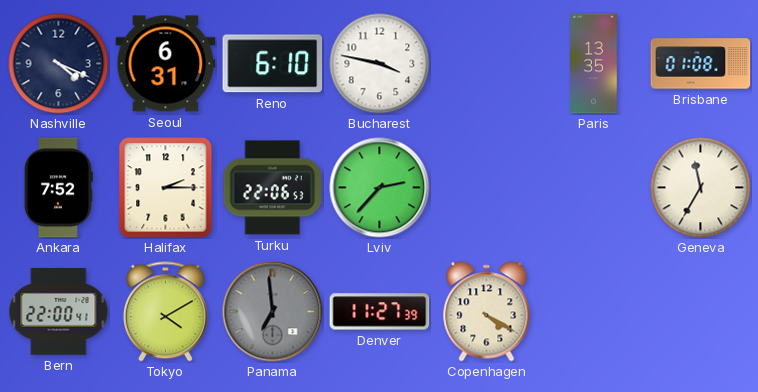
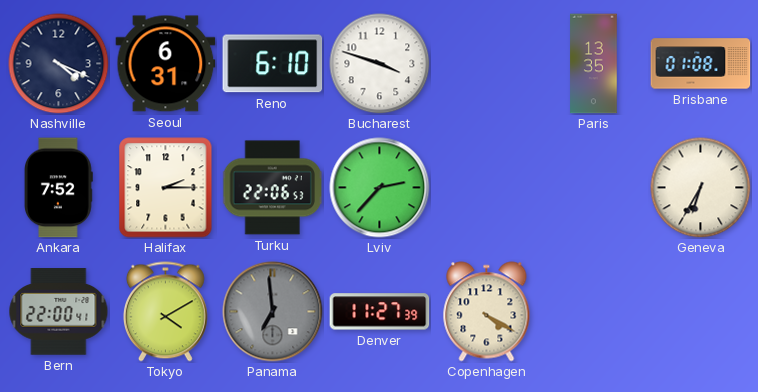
Bucharest: 3:47 -> 3:48 (380, 64)
Geneva: 11:35 -> 6:35 (701, 188)
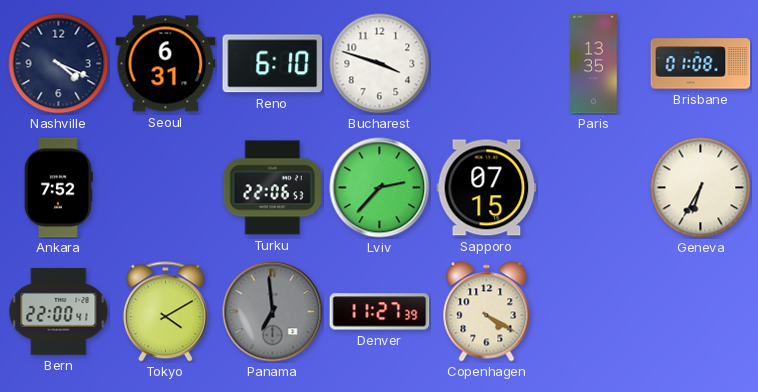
Halifax: 2:15 -> none (166, 188)
Sapporo: none -> 07:15 (487, 188)
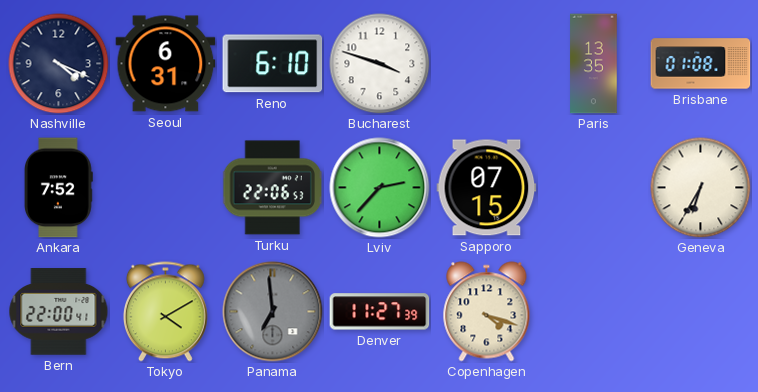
Copenhagen: 4:20 -> 4:18 (487, 312)
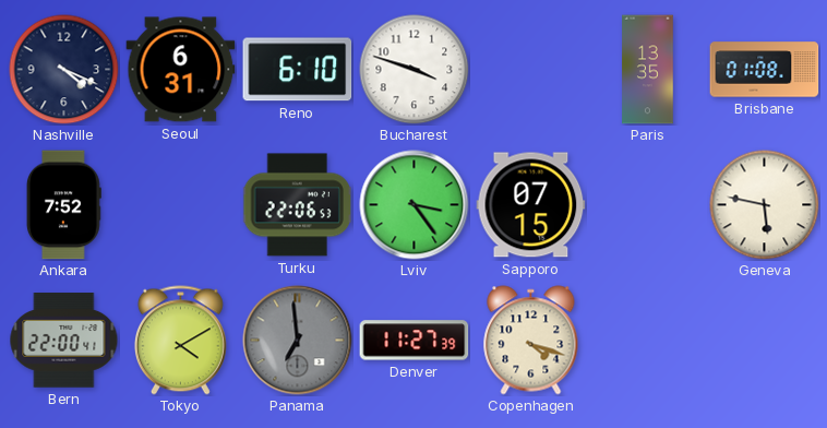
Lviv: 2:37 -> 3:24 (415, 205)
Geneva: 6:35 -> 5:47 (765, 205)
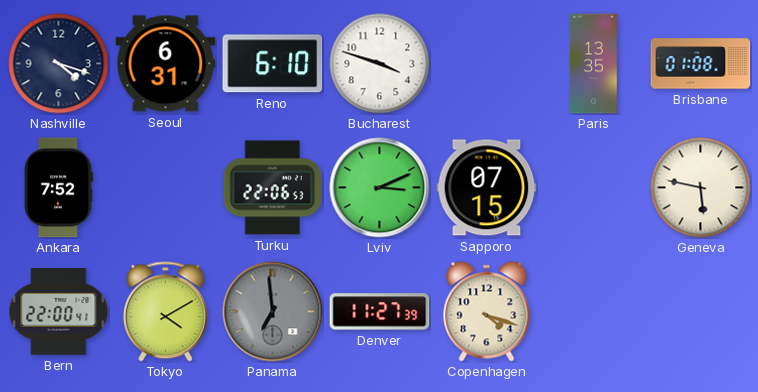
Nashville: 4:19 -> 4:18 (59, 64)
Lviv: 3:24 -> 3:11 (380, 188)
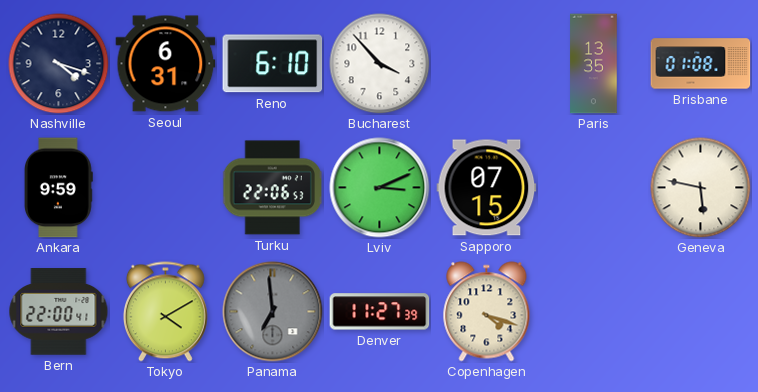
Bucharest: 3:48 -> 3:53 (380, 64)
Ankara: 7:52 -> 9:59 (58, 188)
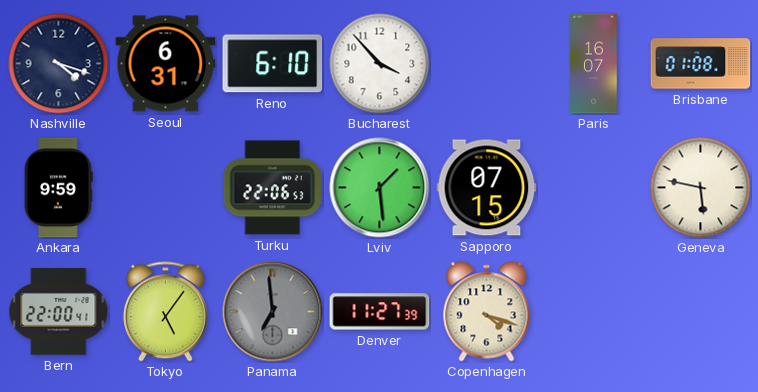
Paris: 13:35 -> 16:07 (594, 64)
Lviv: 3:11 -> 1:29 (380, 188)
Tokyo: 4:10 -> 5:06 (165, 312)
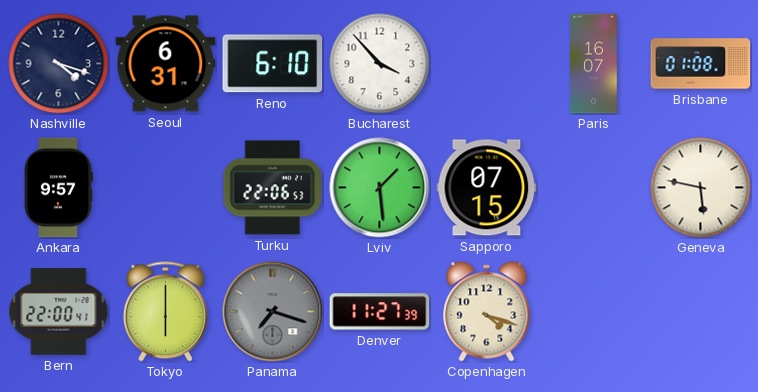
Ankara: 9:59 -> 9:57 (58, 188)
Tokyo: 5:06 -> 6:00 (165, 312)
Panama: 6:59 -> 7:18 (273, 312)
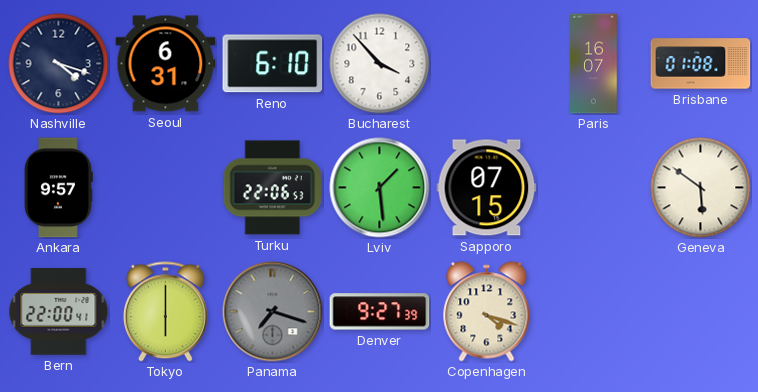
Geneva: 5:47 -> 5:51 (701, 188)
Denver: 11:27 -> 9:27 (380, 312)
